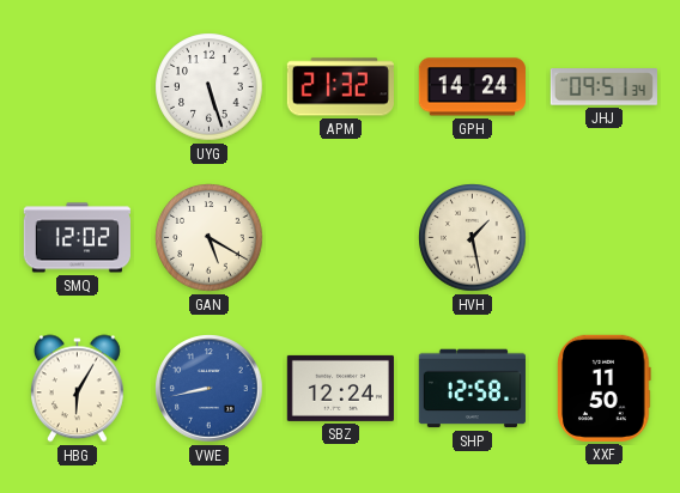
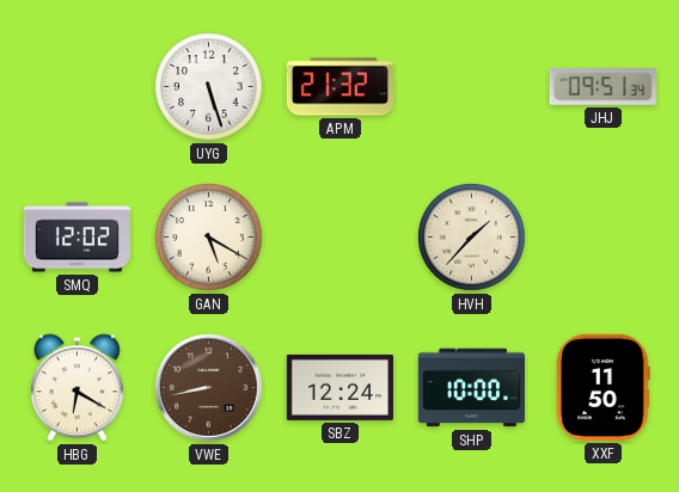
GPH: 14:24 -> none (472, 87)
HVH: 1:28 -> 1:37 (472, 238)
HBG: 6:05 -> 6:20 (77, 388)
VWE dial: blue -> brown (209, 388)
SHP: 12:58 -> 10:00 (471, 388)
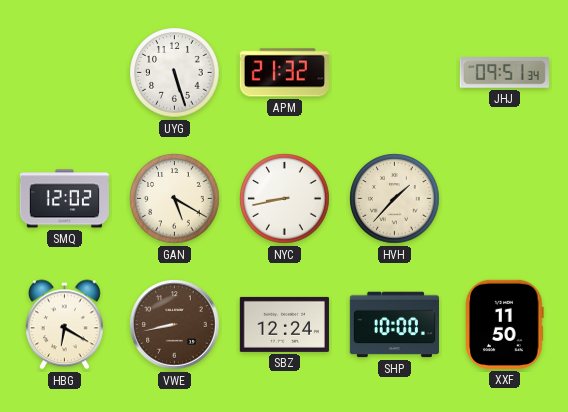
NYC: none -> 8:43 (285, 199)
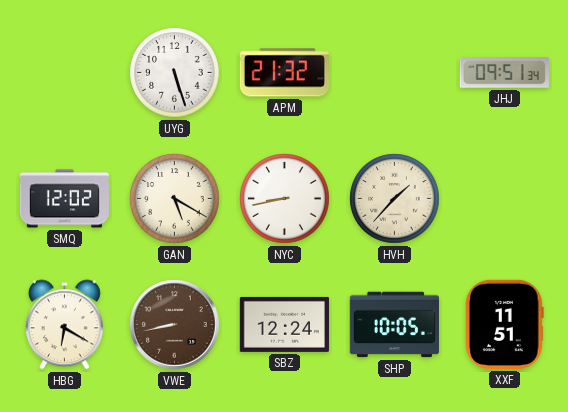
SHP: 10:00 -> 10:05 (394, 325)
XXF: 11:50 -> 11:51 (505, 324)
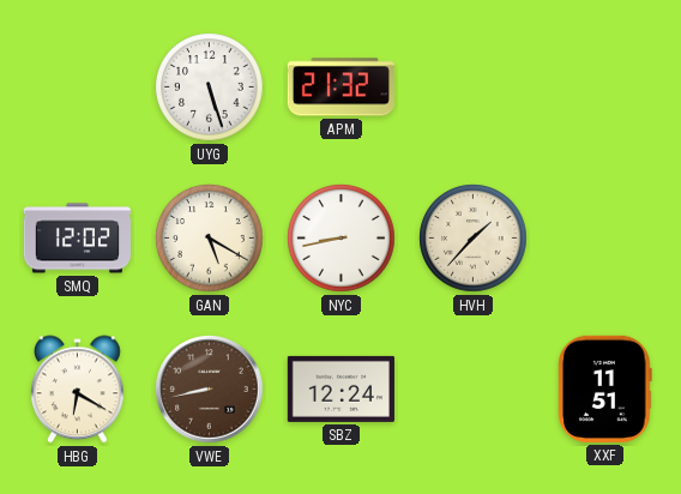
JHJ: 09:51 -> none (504, 73)
SHP: 10:05 -> none (394, 325)
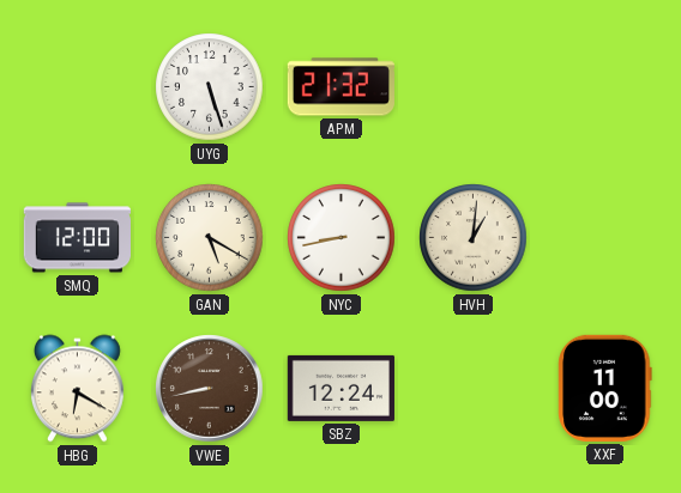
SMQ: 12:02 -> 12:00 (77, 238)
HVH: 1:37 -> 1:01 (474, 238)
XXF: 11:51 -> 11:00 (605, 388)
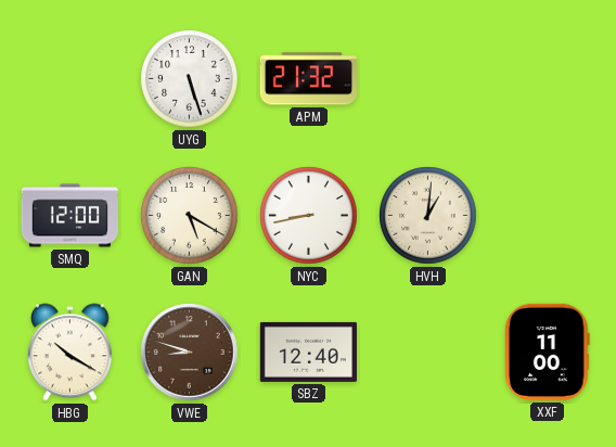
HBG: 6:20 -> 10:20 (69, 353)
VWE: 8:43 -> 8:48 (190, 353)
SBZ: 12:24 -> 12:40 (308, 352)
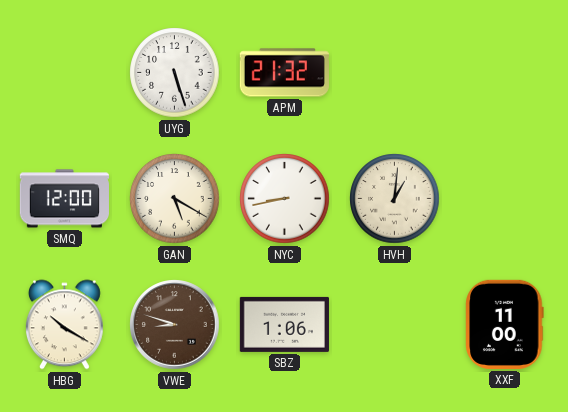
SBZ: 12:40 -> 1:06 (284, 324)
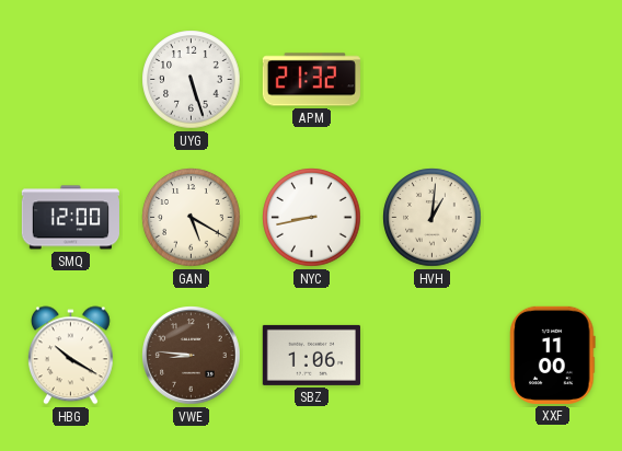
VWE: 8:48 -> 8:46 (192, 356)
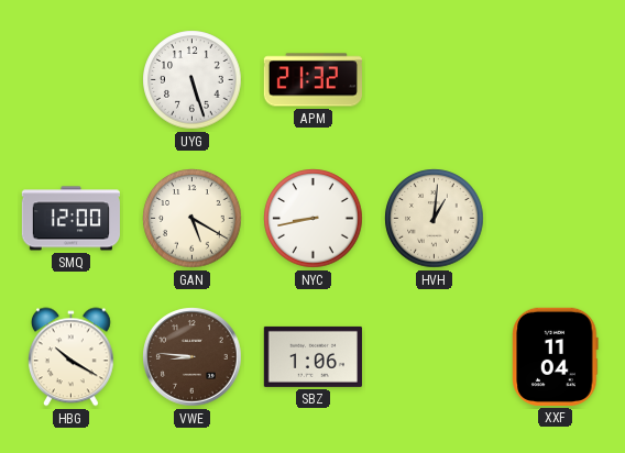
XXF: 11:00 -> 11:04 (556, 356)
